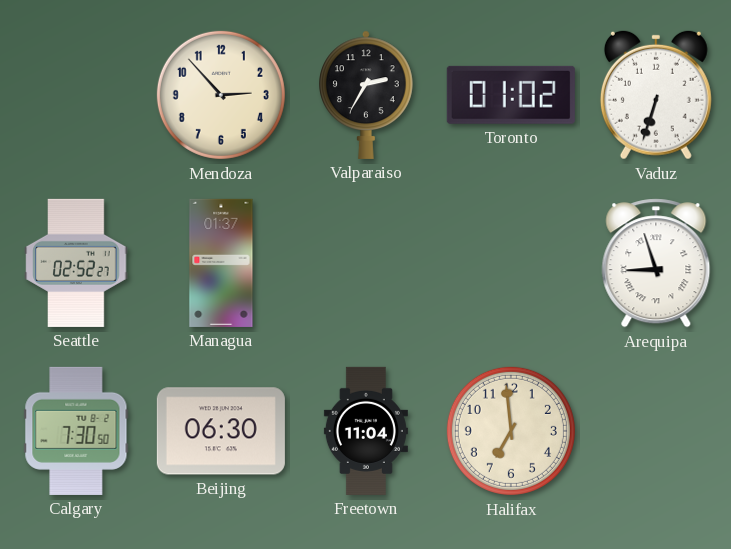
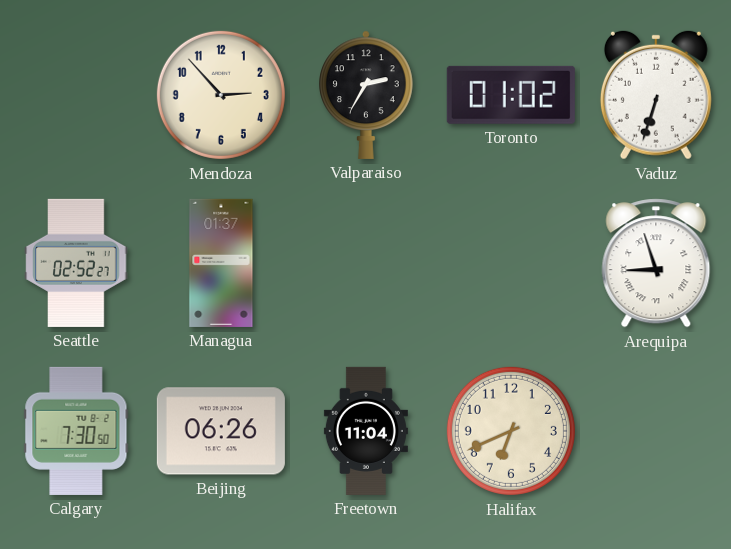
Beijing: 06:30 -> 06:26 (221, 431)
Halifax: 6:59 -> 6:41 (511, 431)
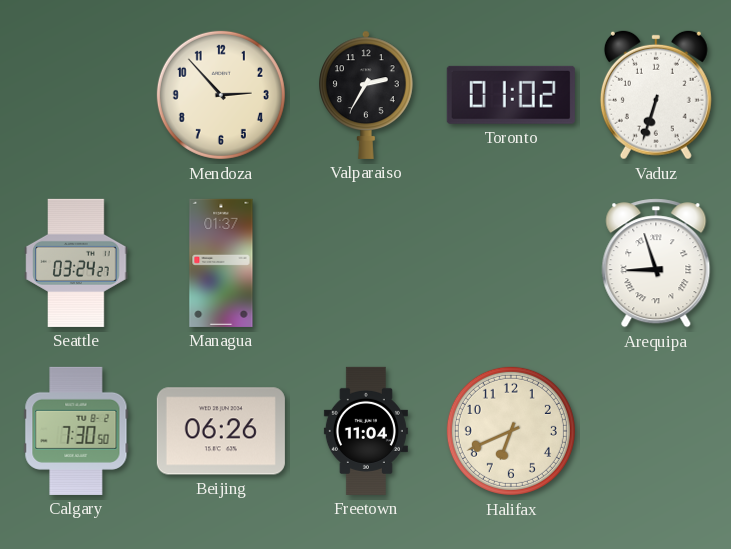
Seattle: 02:52 -> 03:24 (76, 263)
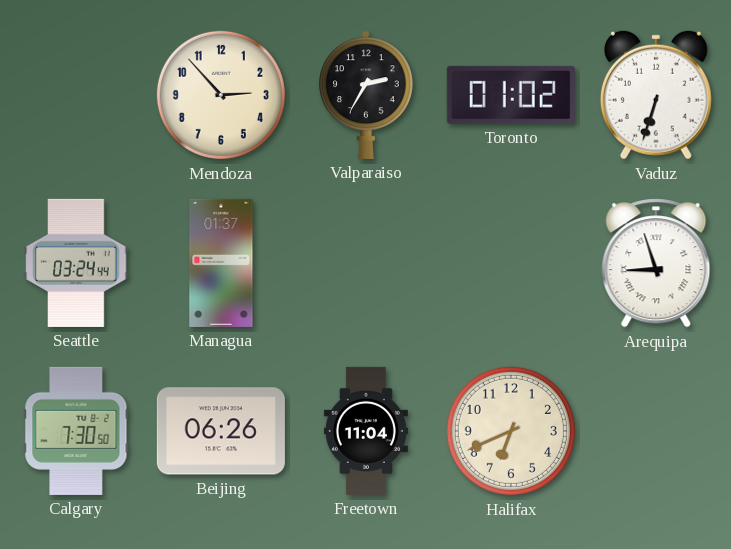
Seattle: 03:24:27 -> 03:24:44 (76, 263)
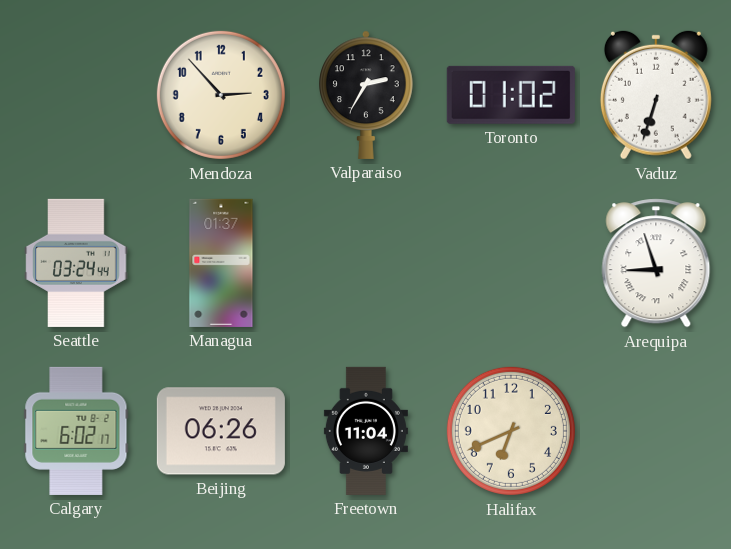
Calgary: 7:30 -> 6:02 (76, 431)
